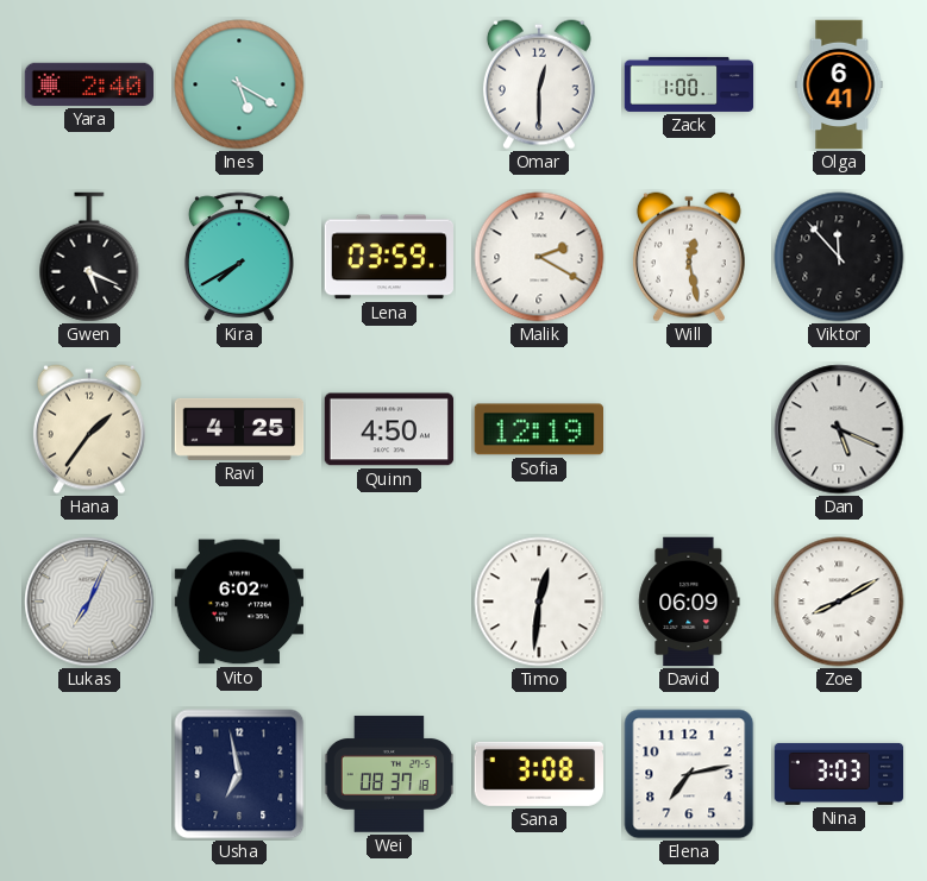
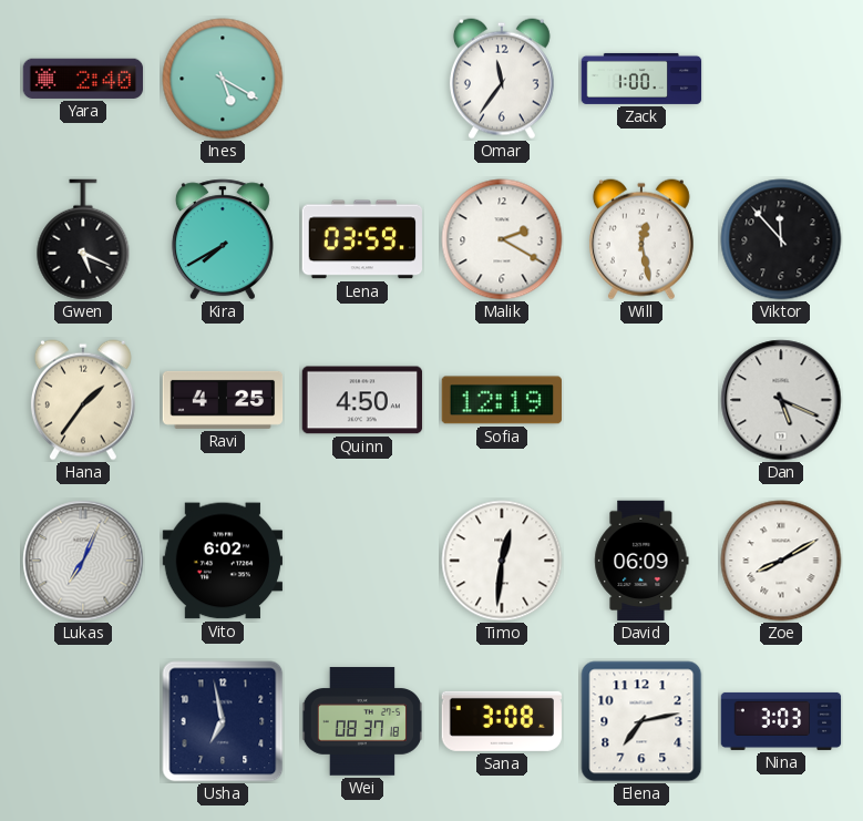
Omar: 12:30 -> 11:36 (502, 79)
Olga: 6:41 -> none (839, 84)
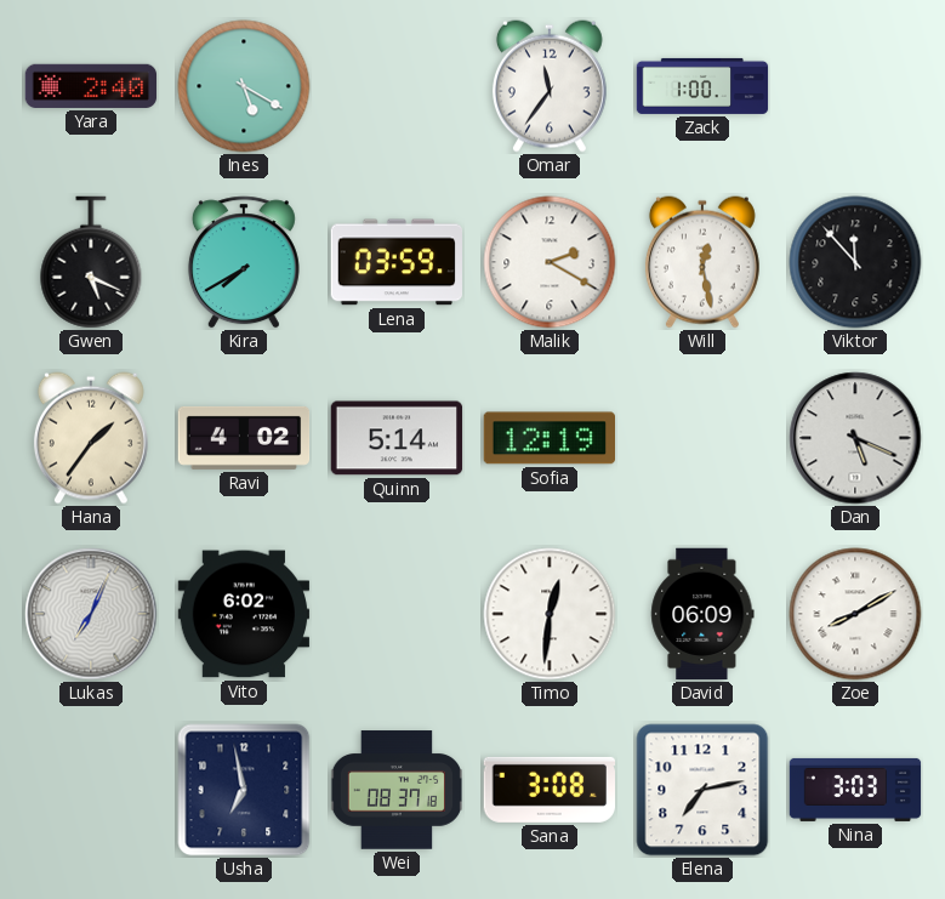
Ravi: 4:25 -> 4:02 (244, 438)
Quinn: 4:50 -> 5:14 (397, 438)
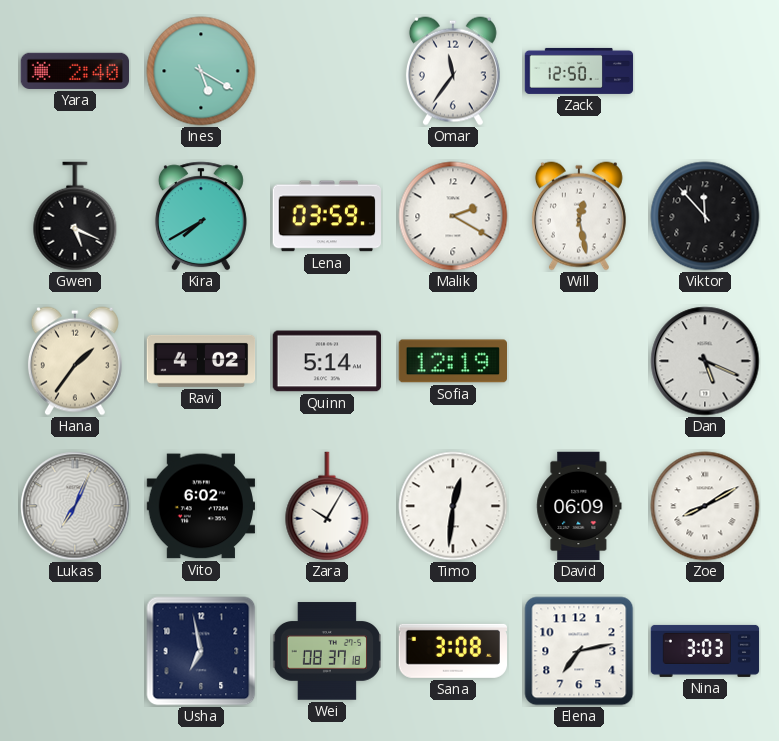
Zack: 1:00 -> 12:50 (579, 71)
Zara: none -> 10:05 (327, 506)
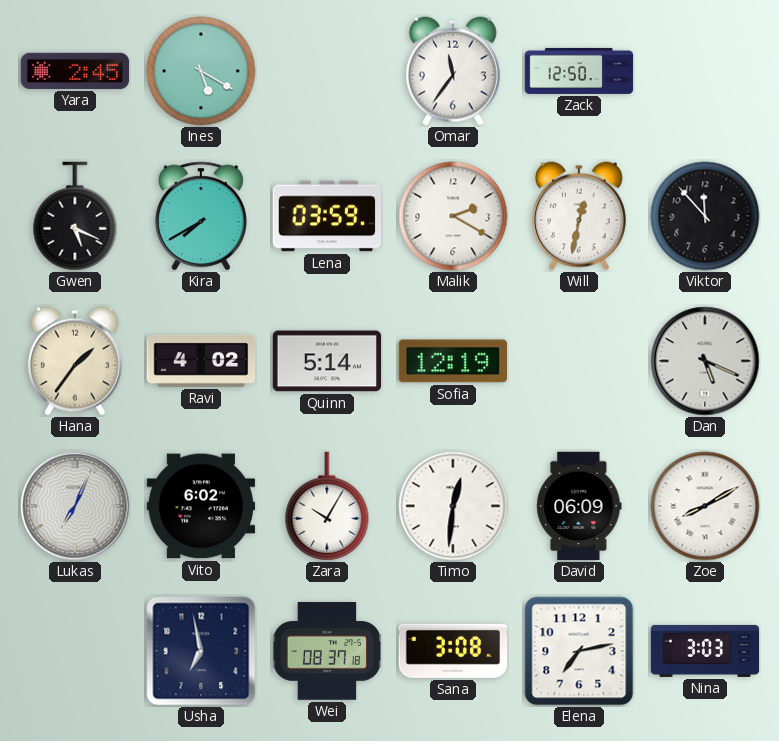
Yara: 2:40 -> 2:45 (75, 71)
Will: 12:28 -> 12:32 (579, 216)
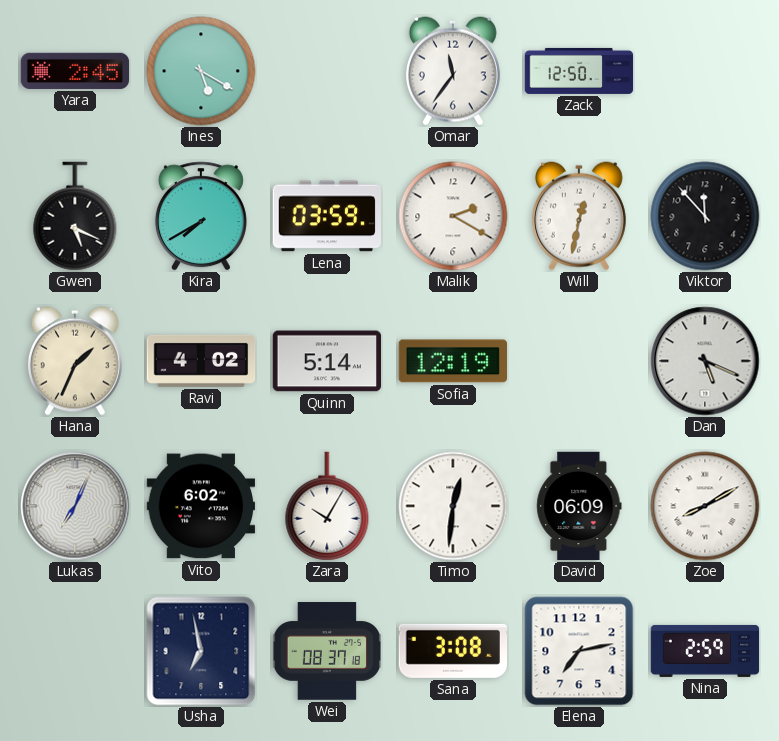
Hana: 1:36 -> 1:34 (75, 361)
Nina: 3:03 -> 2:59 (705, 651)
